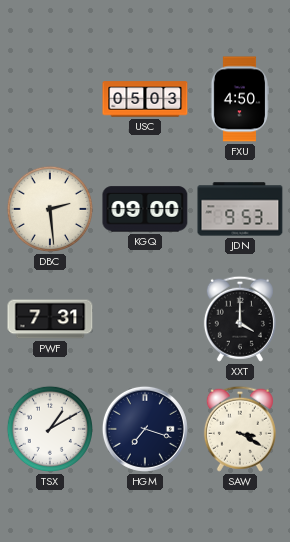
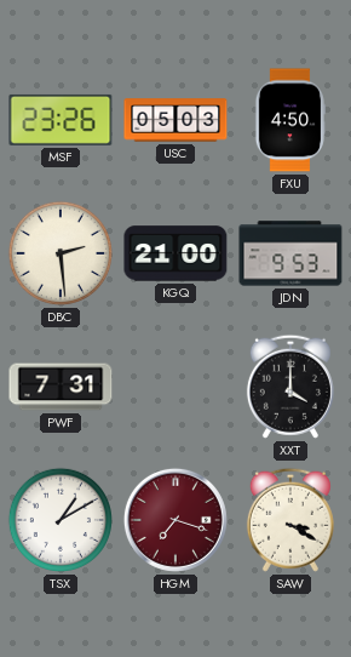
MSF: none -> 23:26 (61, 120)
KGQ: 09:00 -> 21:00 (175, 253)
HGM dial: navy -> burgundy (175, 520)
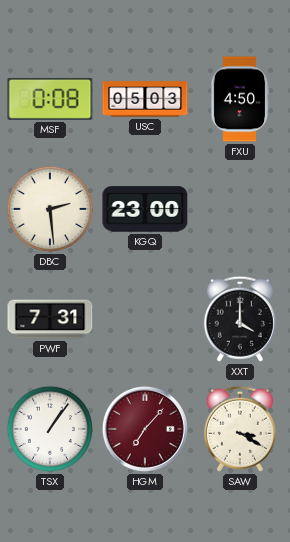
MSF: 23:26 -> 0:08 (50, 99)
KGQ: 21:00 -> 23:00 (145, 209)
JDN: 9:53 -> none (290, 253)
TSX: 1:10 -> 1:06 (50, 429)
HGM: 7:18 -> 7:07 (145, 429)
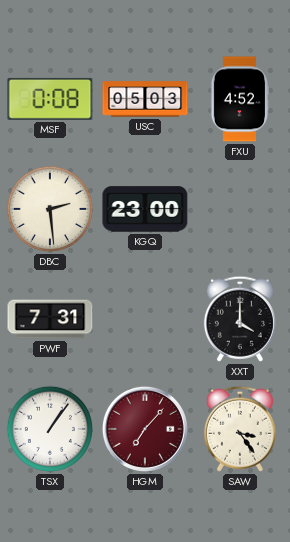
FXU: 4:50 -> 4:52 (239, 99)
SAW: 3:20 -> 3:24 (240, 429)
